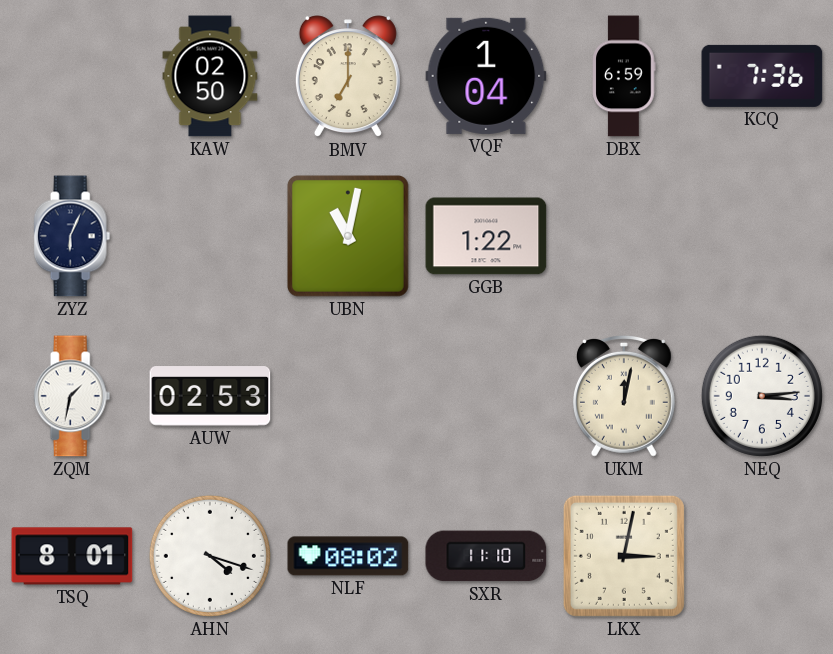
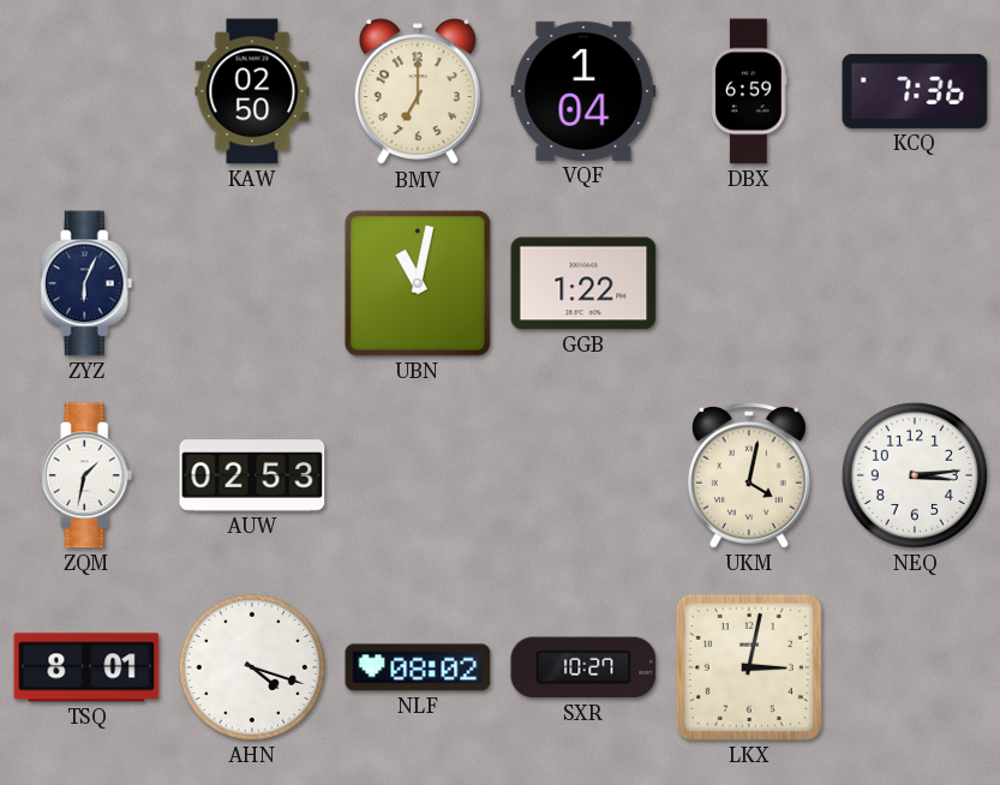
UKM: 12:02 -> 4:02 (749, 475)
SXR: 11:10 -> 10:27 (583, 667)
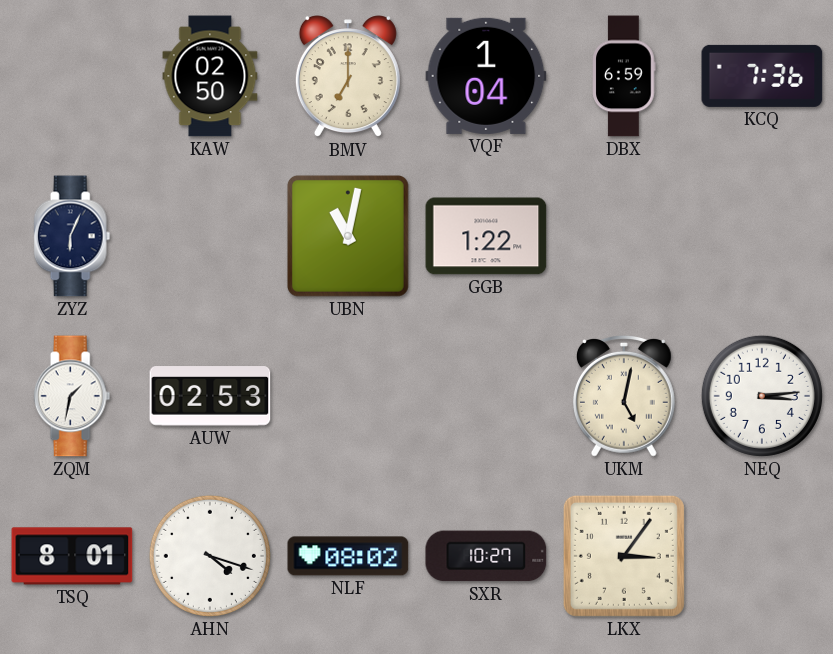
UKM: 4:02 -> 5:02 (624, 396)
LKX: 3:02 -> 3:06 (624, 556)
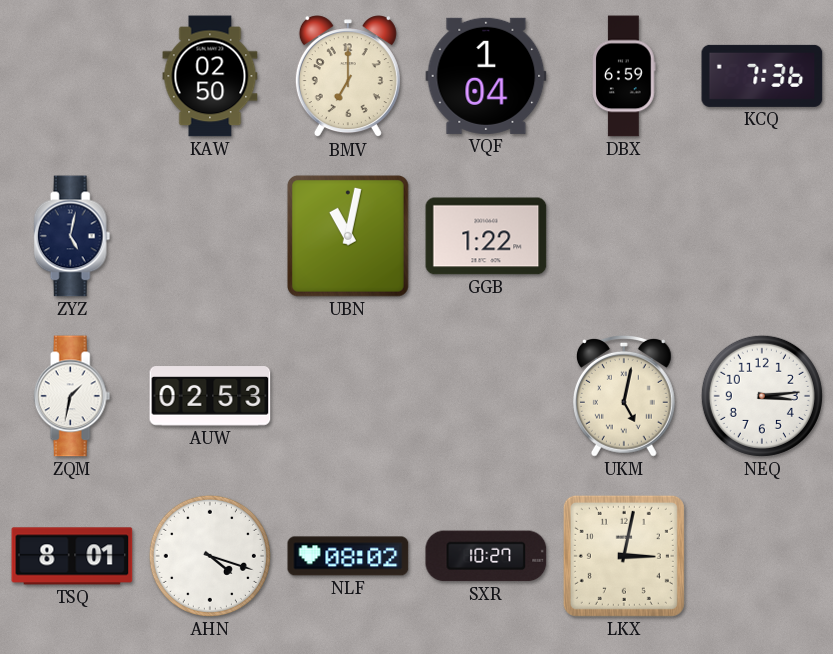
ZYZ: 6:04 -> 5:02 (72, 236)
LKX: 3:06 -> 3:02 (624, 556)
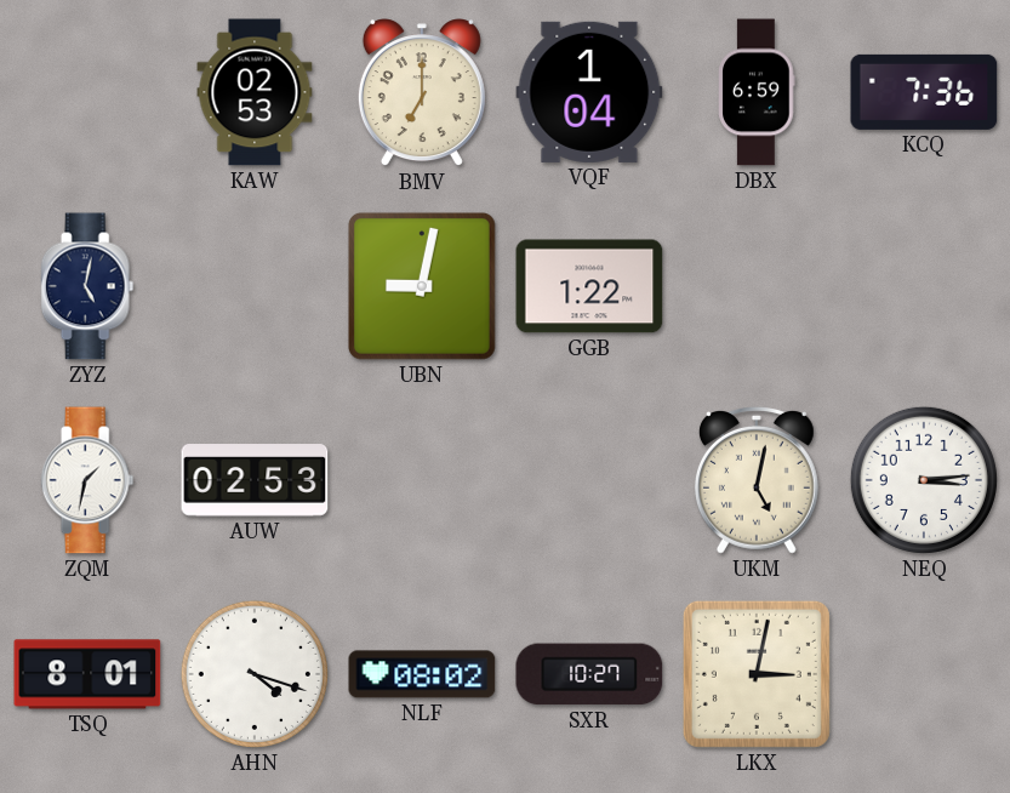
KAW: 02:50 -> 02:53 (255, 92)
UBN: 11:02 -> 9:02 (422, 286)
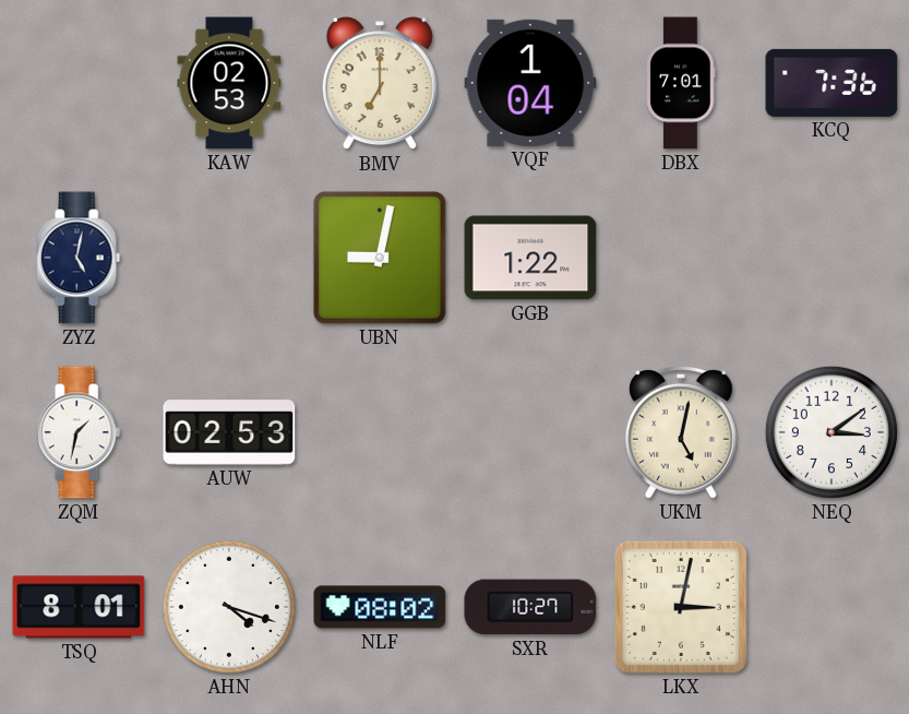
DBX: 6:59 -> 7:01 (681, 83)
NEQ: 3:14 -> 3:09 (832, 432)
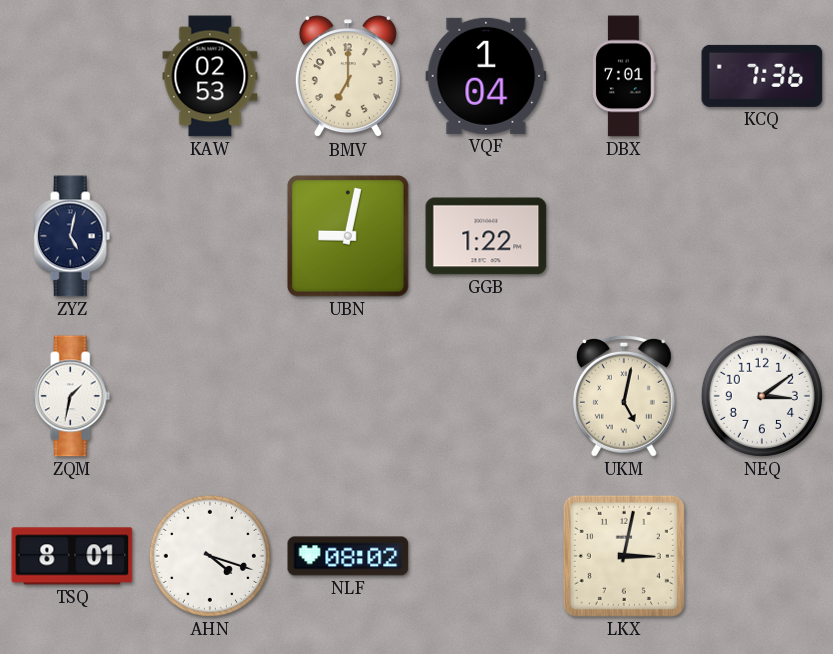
AUW: 02:53 -> none (229, 432)
SXR: 10:27 -> none (530, 607)
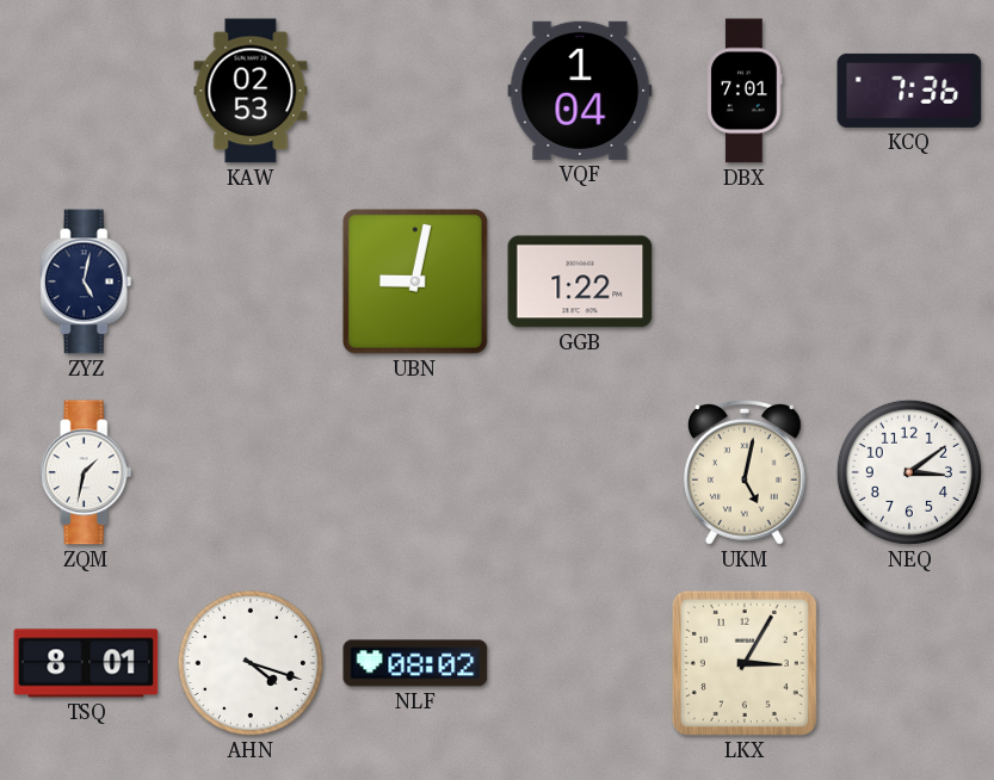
BMV: 7:00 -> none (348, 77)
LKX: 3:02 -> 3:05 (745, 663)
